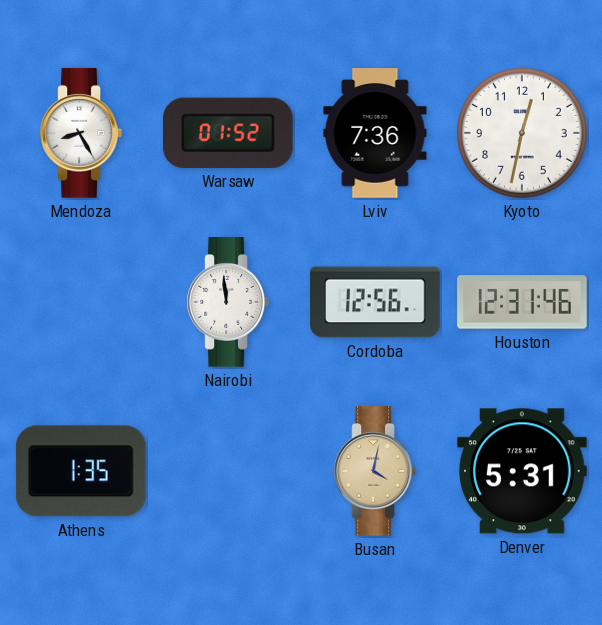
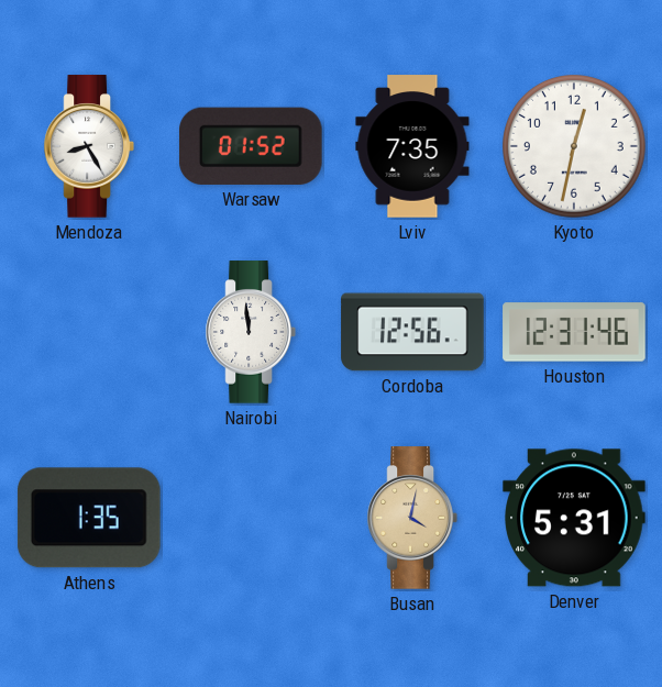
Lviv: 7:36 -> 7:35 (412, 146)
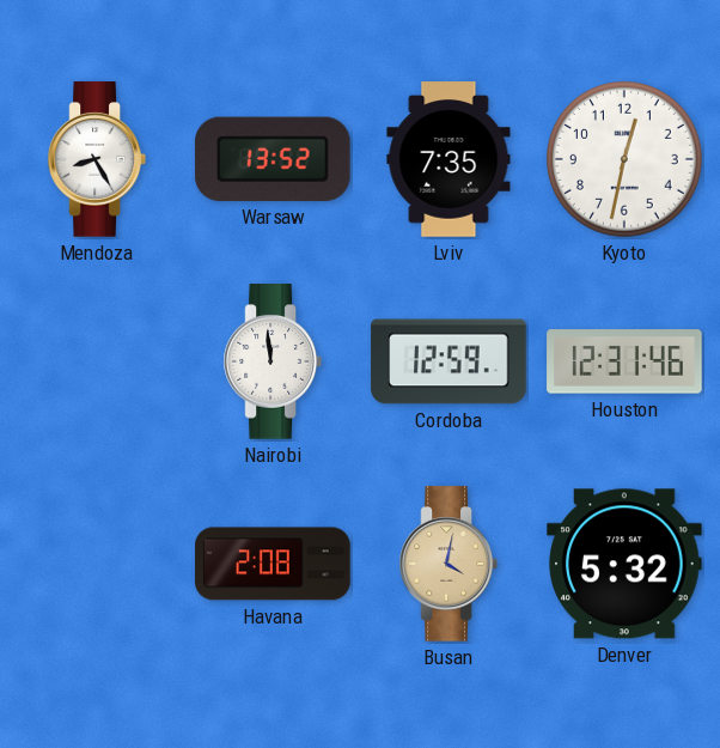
Warsaw: 01:52 -> 13:52 (273, 159)
Cordoba: 12:56 -> 12:59 (449, 361)
Athens: 1:35 -> none (89, 518)
Havana: none -> 2:08 (273, 564)
Denver: 5:31 -> 5:32 (624, 564)
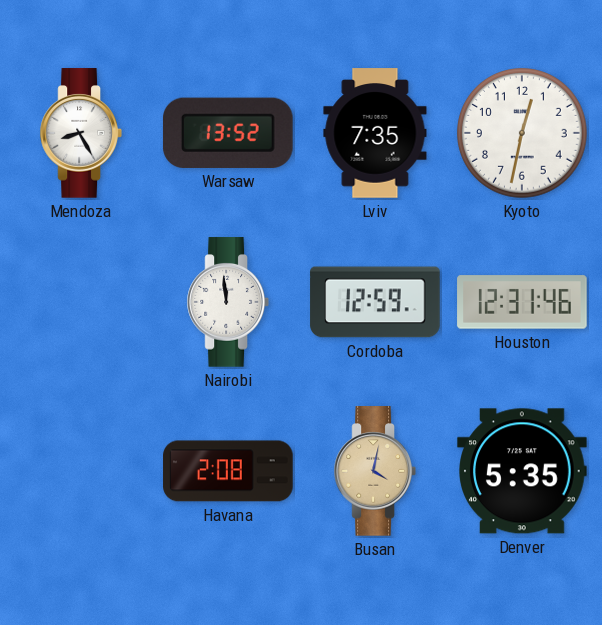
Denver: 5:32 -> 5:35 (522, 471)
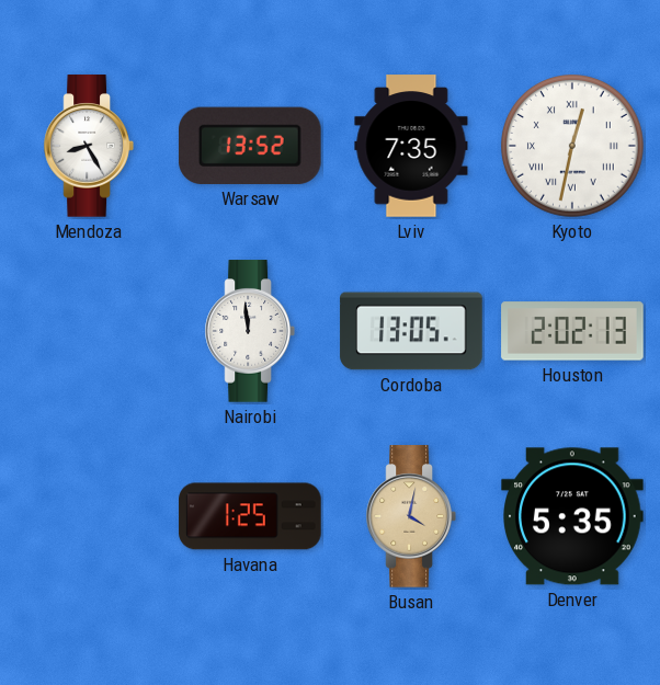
Kyoto numerals: Arabic -> Roman (573, 147)
Cordoba: 12:59 -> 13:05 (411, 331)
Houston: 12:31 -> 2:02 (572, 331)
Havana: 2:08 -> 1:25 (250, 516)
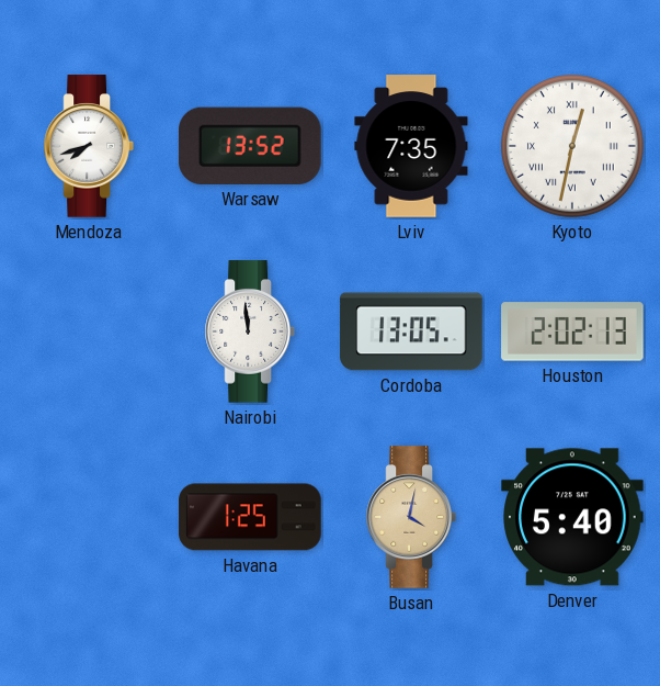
Mendoza: 8:25 -> 7:42 (88, 146)
Denver: 5:35 -> 5:40 (572, 517)
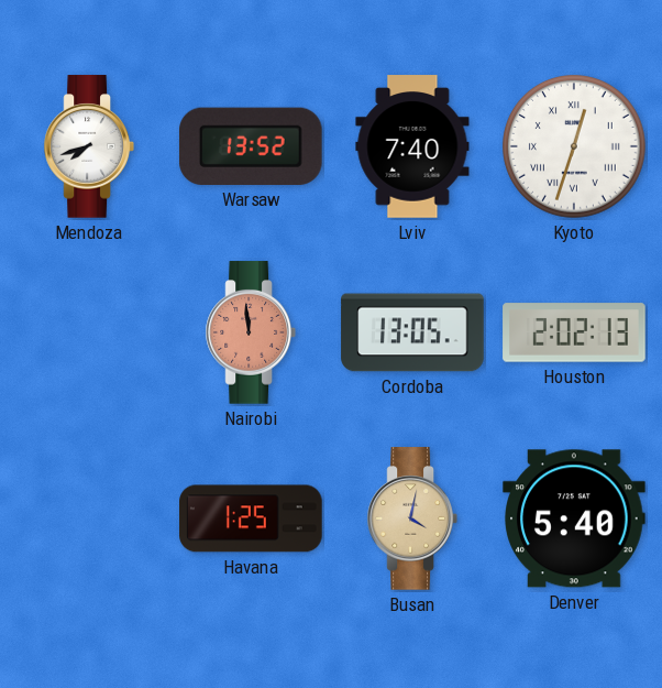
Lviv: 7:35 -> 7:40 (412, 146)
Kyoto: 12:32 -> 12:33 (575, 148)
Nairobi dial: white -> salmon (250, 332)
